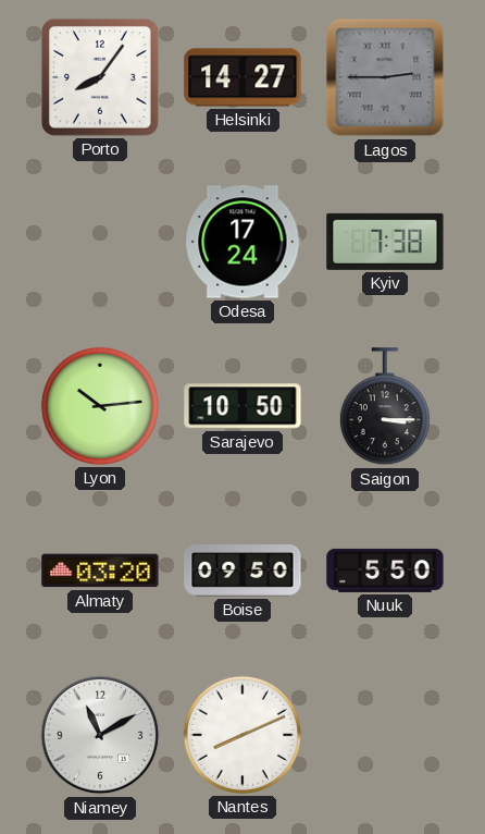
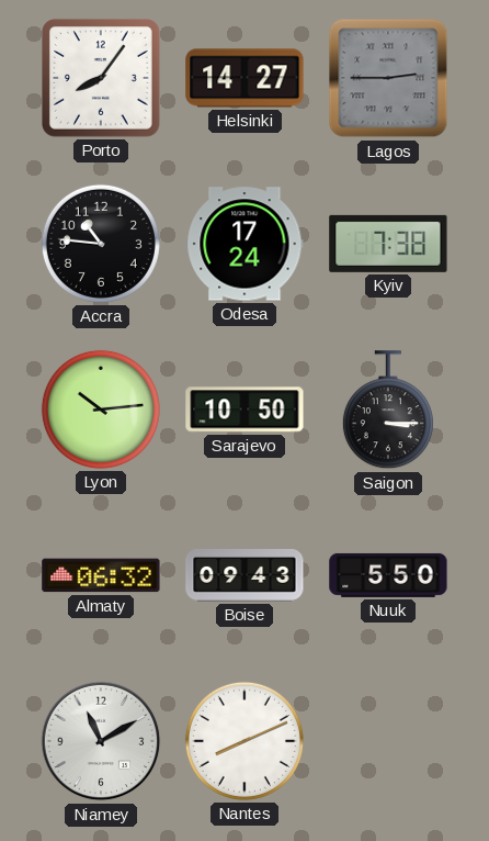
Accra: none -> 10:46 (101, 244)
Almaty: 03:20 -> 06:32 (101, 575)
Boise: 09:50 -> 09:43 (244, 576)
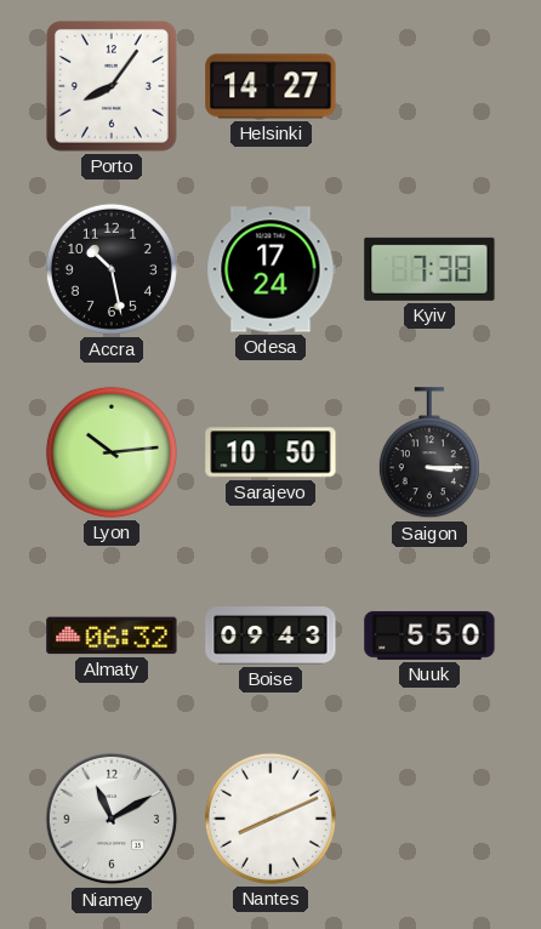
Lagos: 2:45 -> none (388, 78)
Accra: 10:46 -> 10:28 (112, 269)
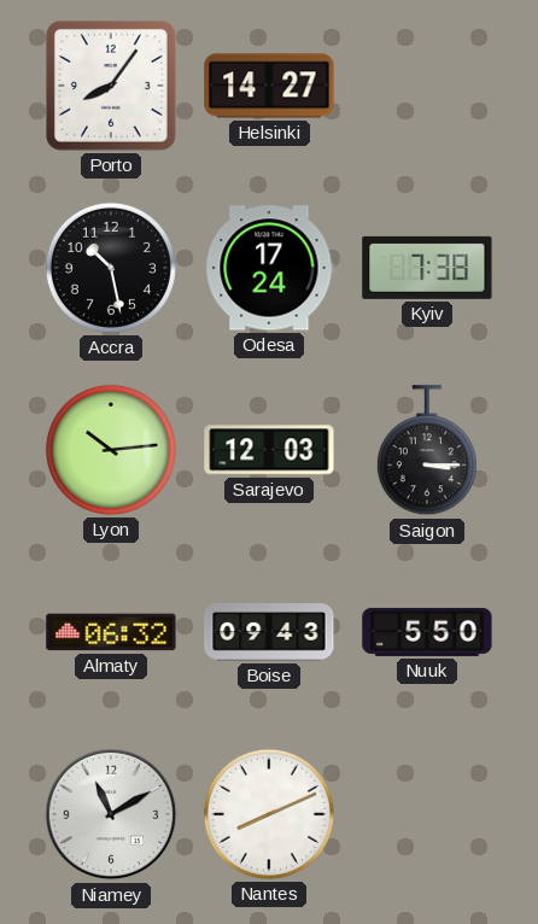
Sarajevo: 10:50 -> 12:03 (269, 450)
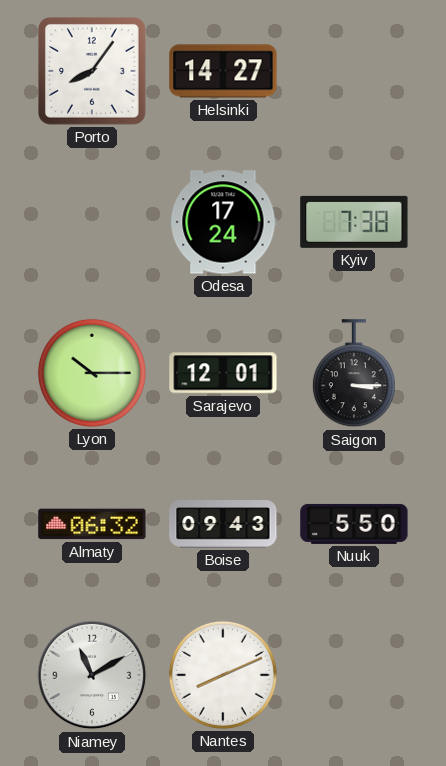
Accra: 10:28 -> none (111, 268)
Lyon: 10:14 -> 10:15 (92, 373)
Sarajevo: 12:03 -> 12:01 (223, 373)
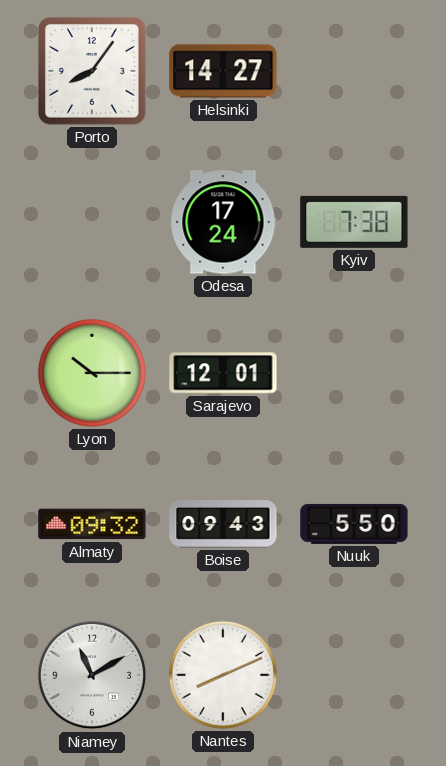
Saigon: 3:15 -> none (354, 374)
Almaty: 06:32 -> 09:32 (92, 524)
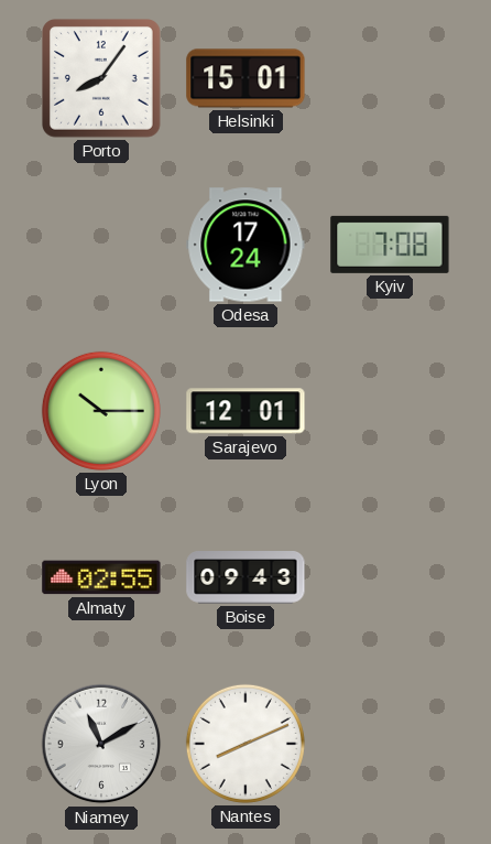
Helsinki: 14:27 -> 15:01 (245, 78)
Kyiv: 7:38 -> 7:08 (390, 245)
Almaty: 09:32 -> 02:55 (101, 577)
Nuuk: 5:50 -> none (354, 524)
